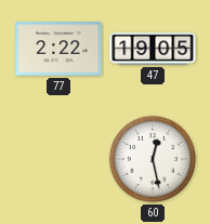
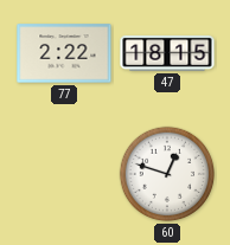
47: 19:05 -> 18:15 (167, 53)
60: 12:28 -> 12:48 (167, 174)
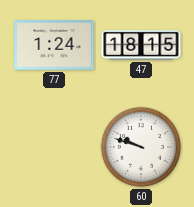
77: 2:22 -> 1:24 (54, 45)
60: 12:48 -> 9:48 (141, 147)
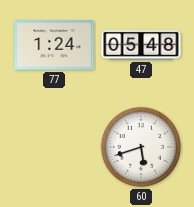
47: 18:15 -> 05:48 (141, 45)
60: 9:48 -> 5:42 (141, 147)
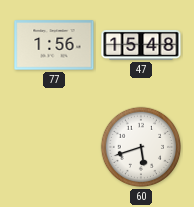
77: 1:24 -> 1:56 (54, 45)
47: 05:48 -> 15:48 (141, 45)
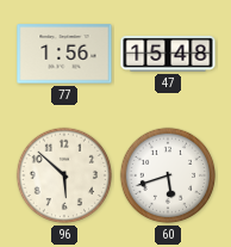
96: none -> 5:52 (64, 175)
